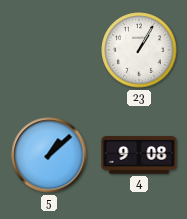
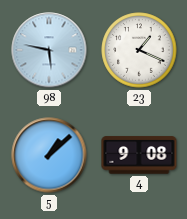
98: none -> 5:47 (49, 50)
23: 1:05 -> 1:19 (139, 50)
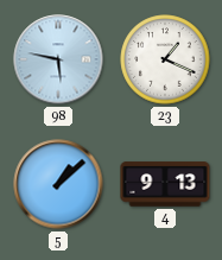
4: 9:08 -> 9:13 (165, 184)
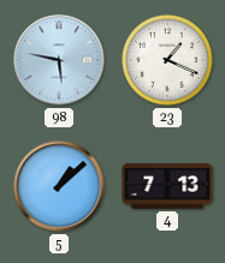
4: 9:13 -> 7:13 (167, 186)
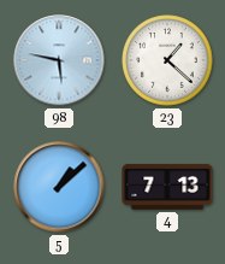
23: 1:19 -> 1:22 (167, 60)
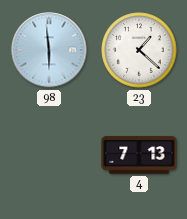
98: 5:47 -> 5:59 (49, 50)
5: 1:08 -> none (59, 187)
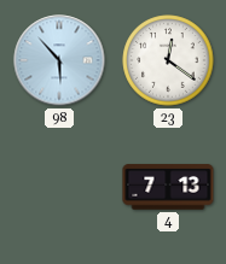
98: 5:59 -> 5:53 (59, 60)
23: 1:22 -> 12:21 (168, 60)
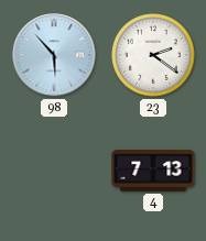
23: 12:21 -> 2:21 (153, 55)
